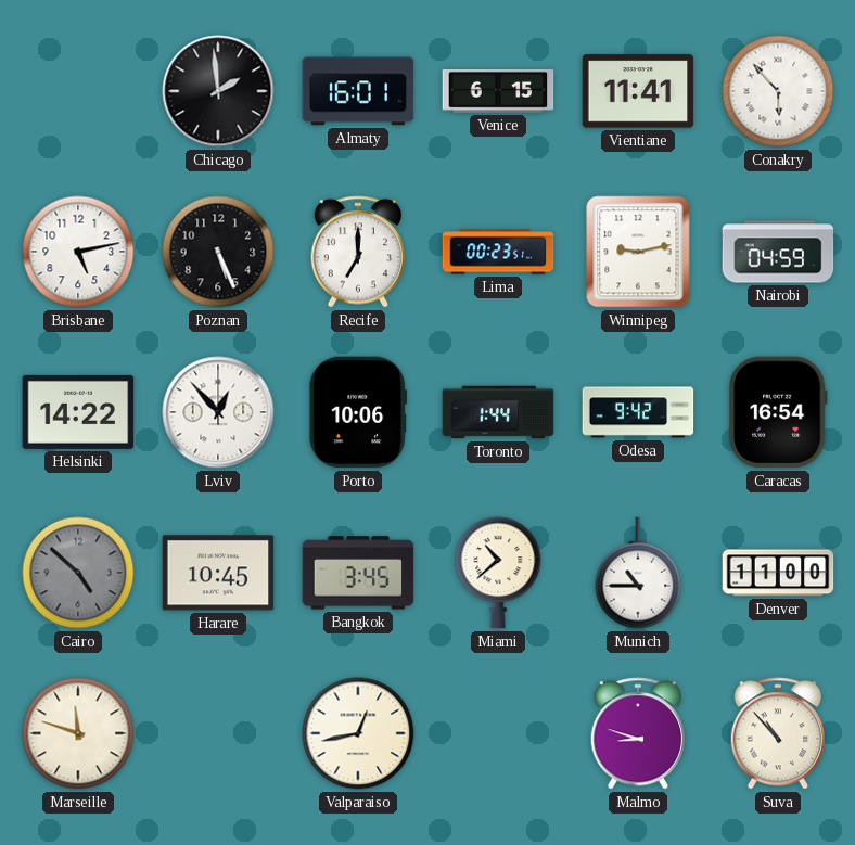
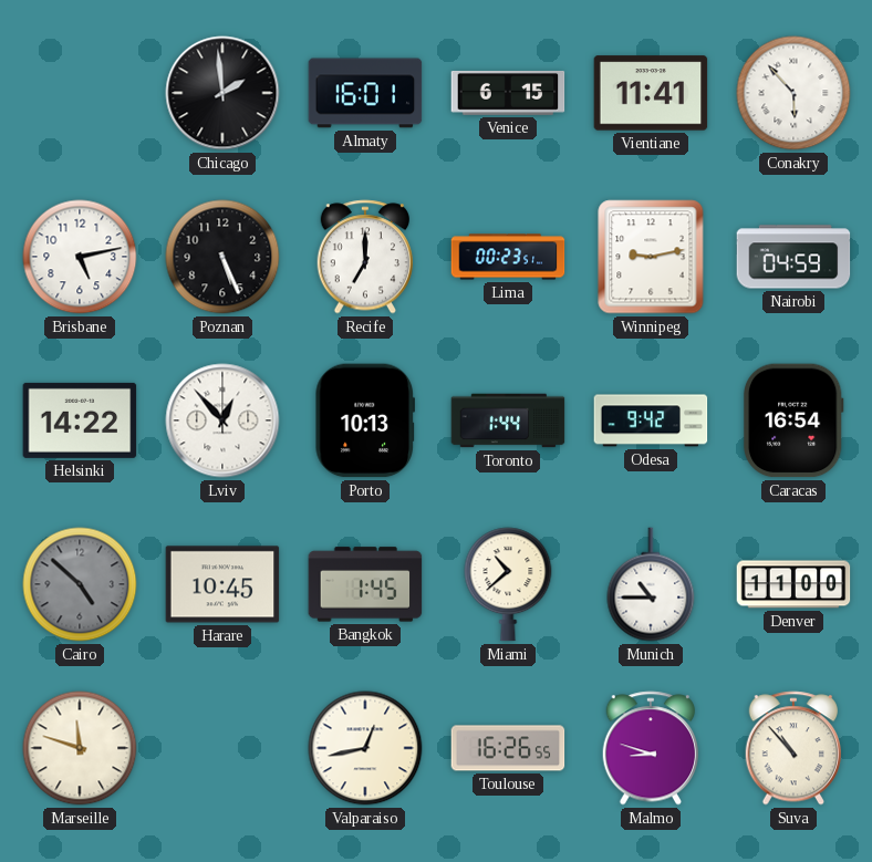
Porto: 10:06 -> 10:13 (364, 420)
Bangkok: 3:45 -> 1:45 (365, 584)
Toulouse: none -> 16:26 (508, 748)
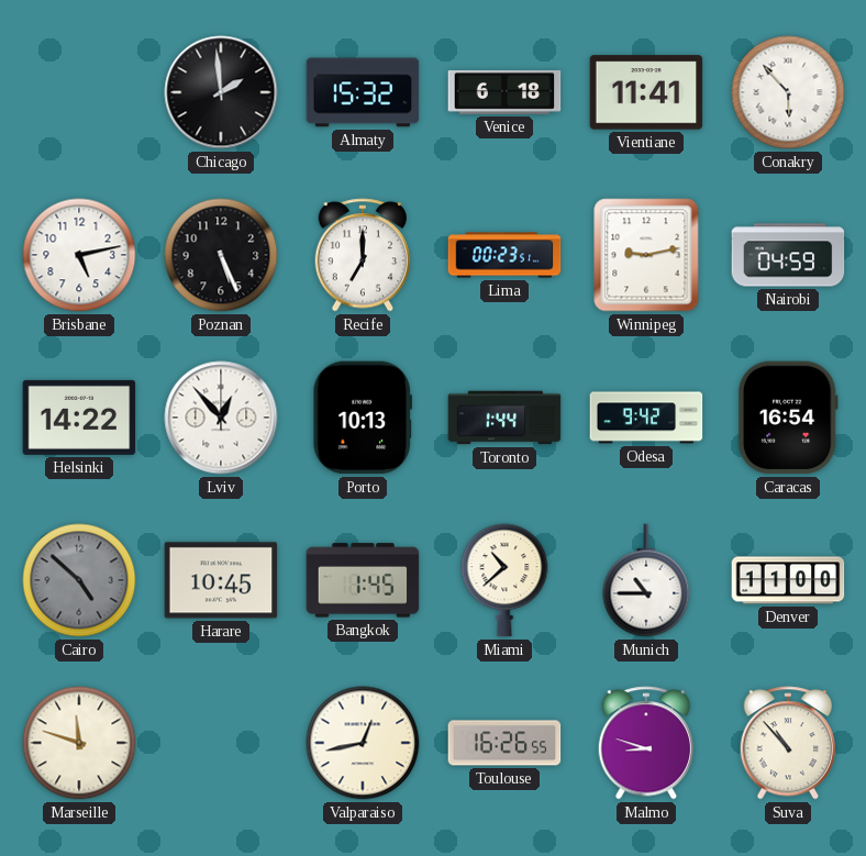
Almaty: 16:01 -> 15:32 (363, 92)
Venice: 6:15 -> 6:18 (504, 92)
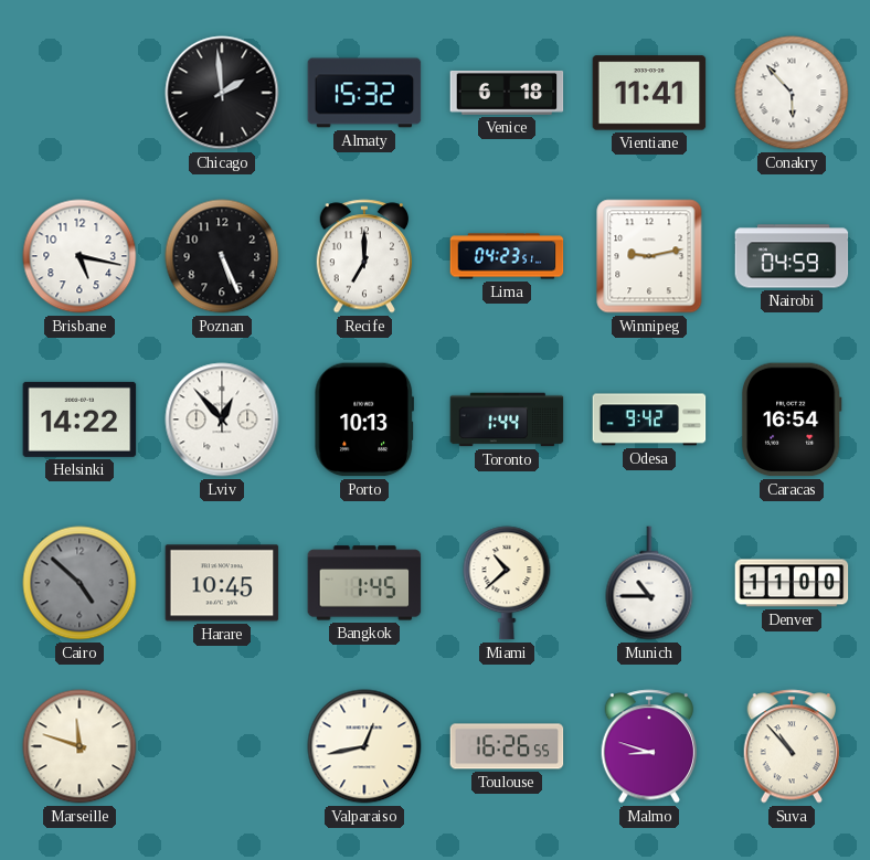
Brisbane: 5:13 -> 5:17 (79, 256)
Lima: 00:23 -> 04:23 (507, 256)
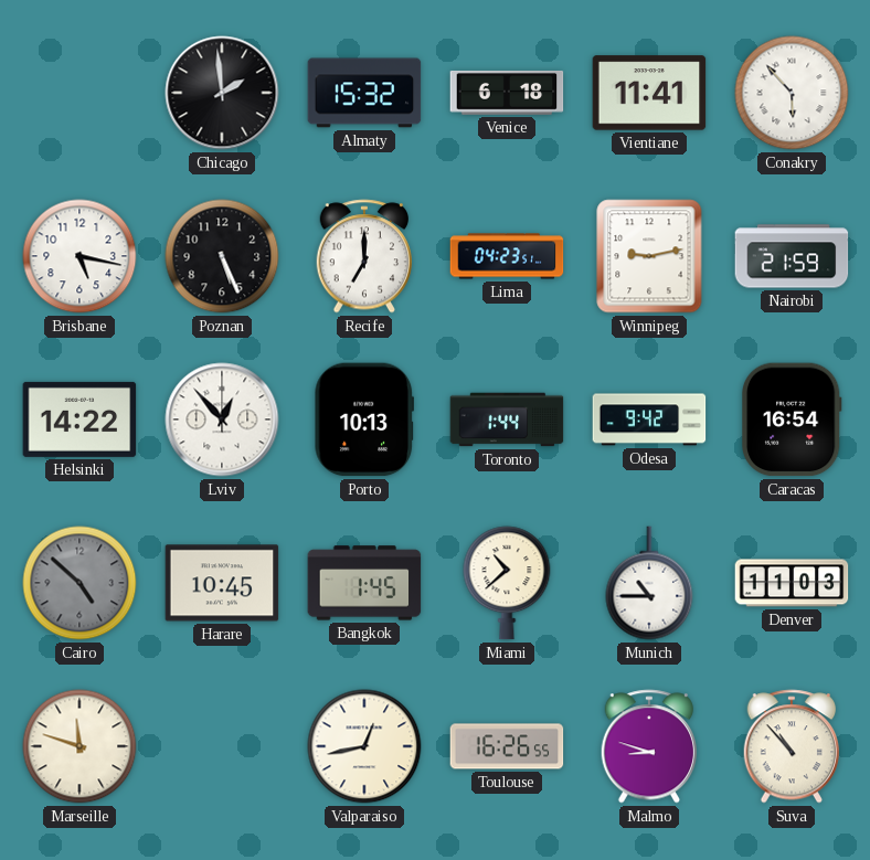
Nairobi: 04:59 -> 21:59 (792, 256)
Denver: 11:00 -> 11:03 (792, 583)
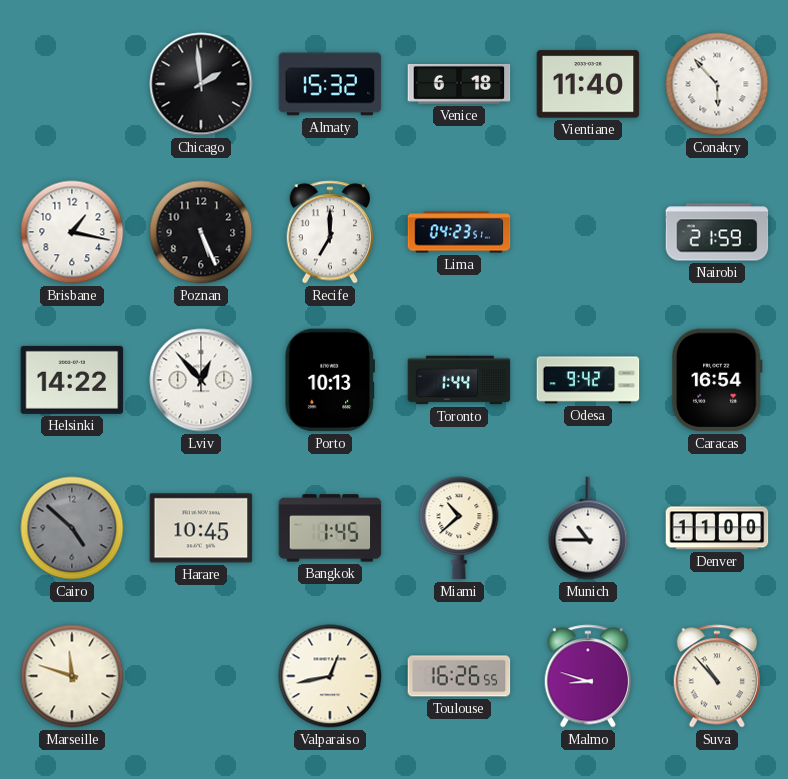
Vientiane: 11:41 -> 11:40 (588, 84)
Brisbane: 5:17 -> 1:17 (72, 232)
Winnipeg: 9:13 -> none (649, 256)
Denver: 11:03 -> 11:00 (717, 528)
